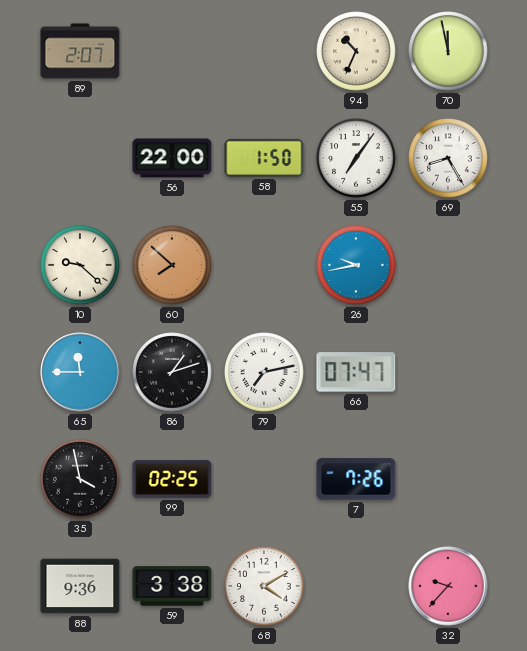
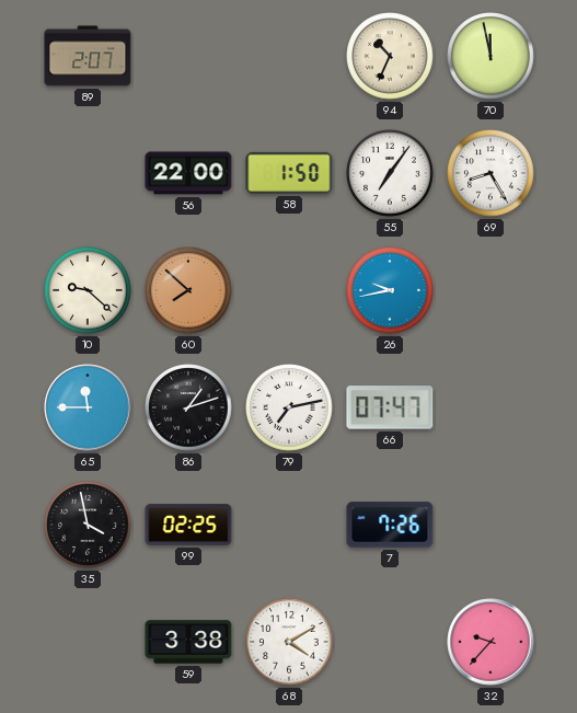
88: 9:36 -> none (80, 586)
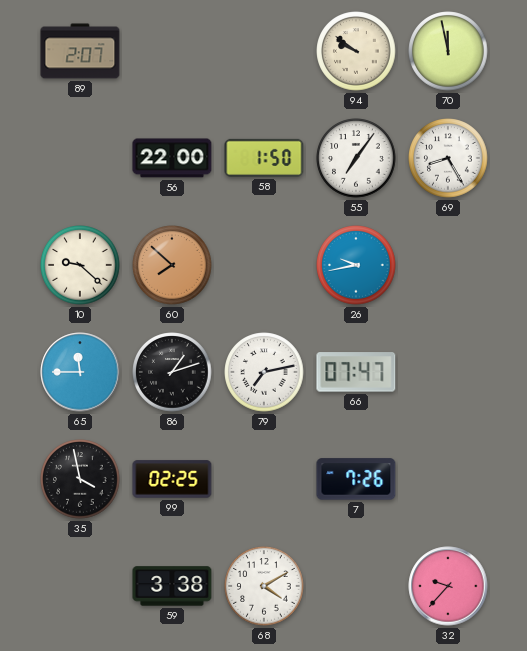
94: 10:34 -> 9:51 (356, 51)
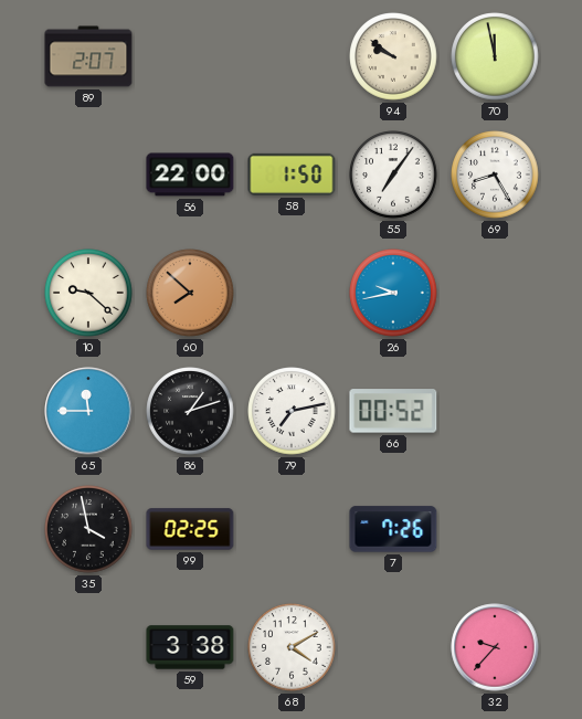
66: 07:47 -> 00:52 (393, 411)
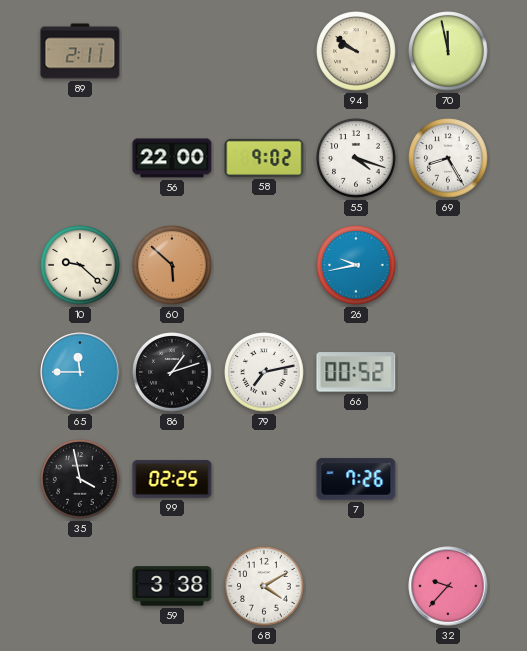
89: 2:07 -> 2:11 (80, 51)
58: 1:50 -> 9:02 (264, 158)
55: 7:06 -> 4:18 (356, 158)
60: 7:52 -> 5:52 (172, 265)
